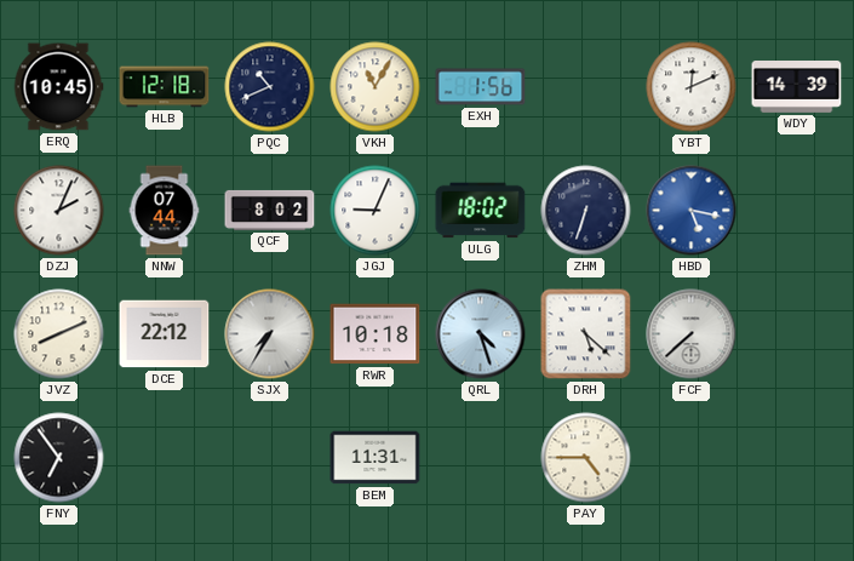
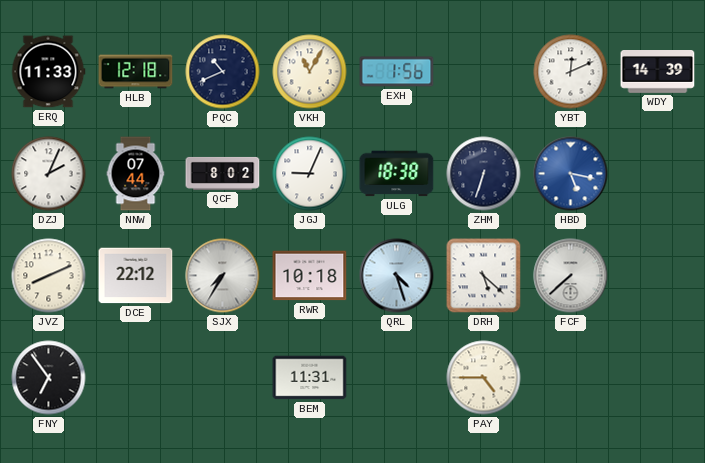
ERQ: 10:45 -> 11:33 (48, 72)
ULG: 18:02 -> 18:38 (397, 174)
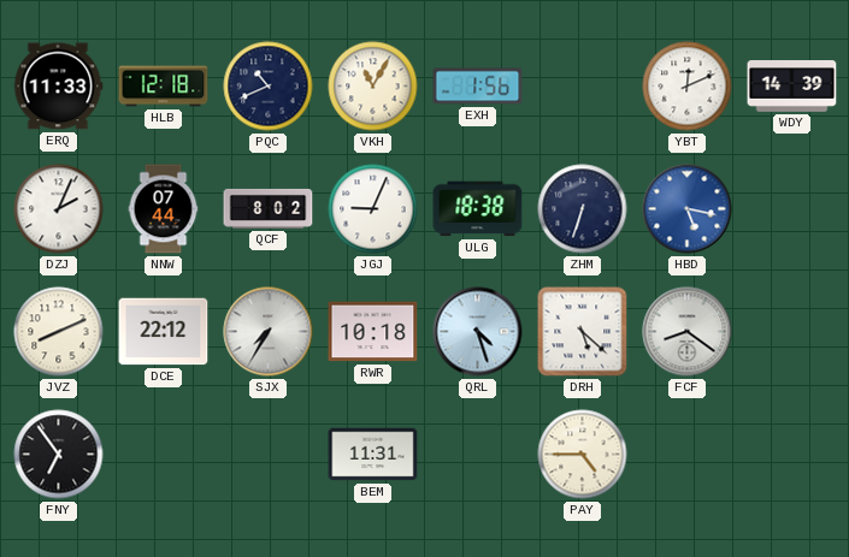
FCF: 7:38 -> 8:21 (688, 332)
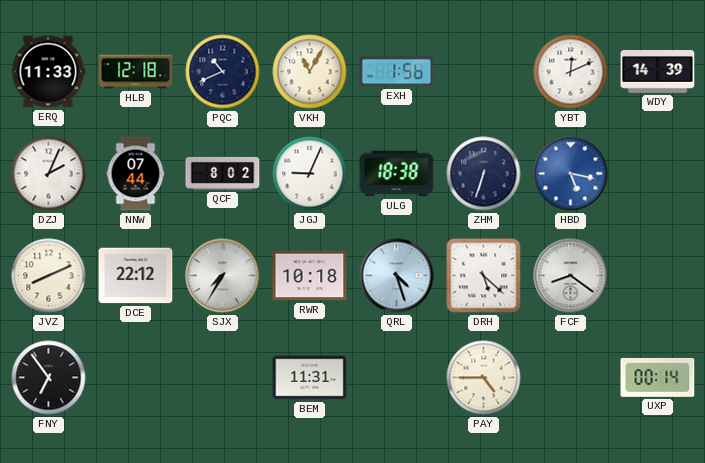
UXP: none -> 00:14 (658, 377)
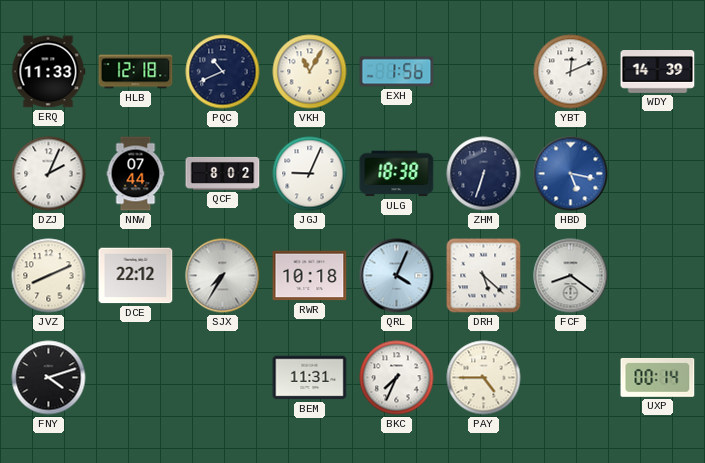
QRL: 4:27 -> 4:04 (397, 276)
FNY: 6:54 -> 4:12 (49, 378)
BKC: none -> 7:34 (397, 378)
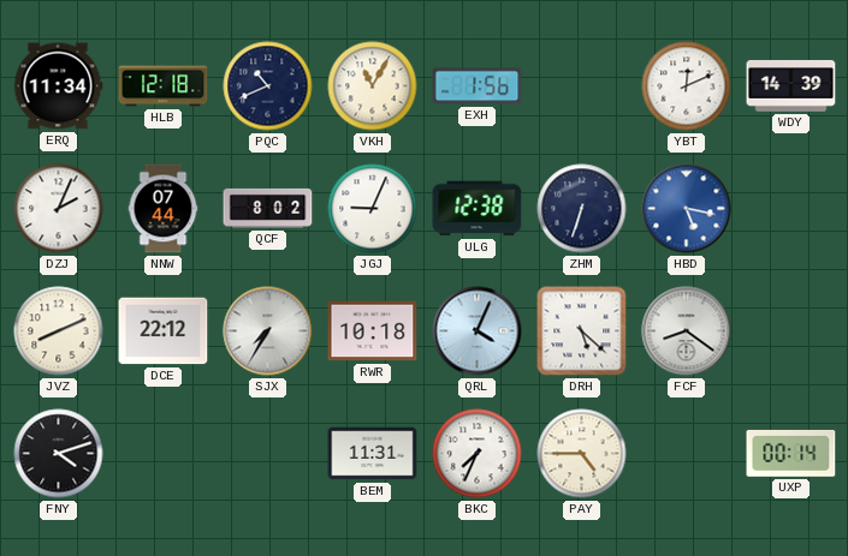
ERQ: 11:33 -> 11:34 (58, 86)
ULG: 18:38 -> 12:38 (478, 209)
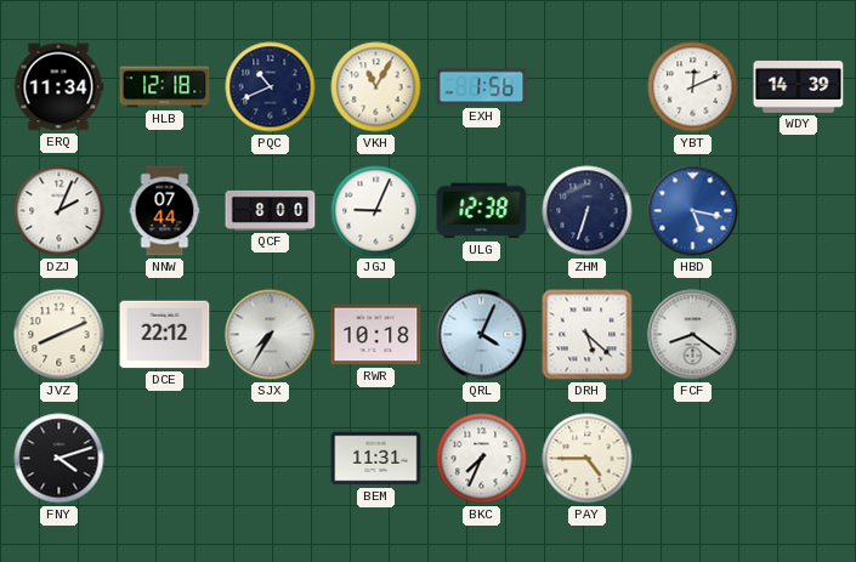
QCF: 8:02 -> 8:00 (271, 210)
UXP: 00:14 -> none (791, 453)
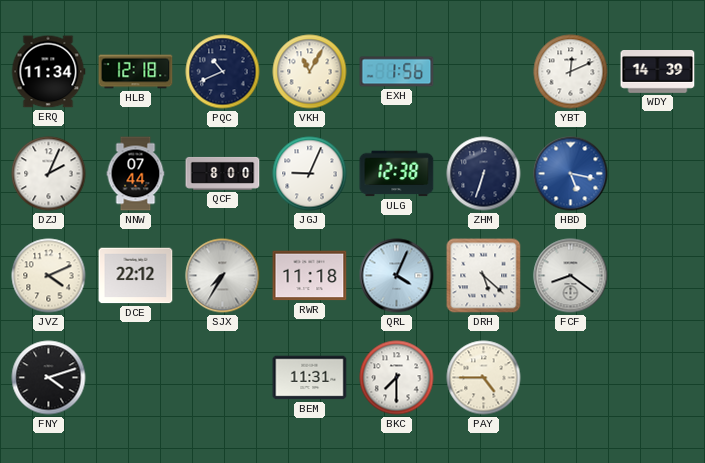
JVZ: 8:11 -> 4:11 (49, 276)
RWR: 10:18 -> 11:18 (310, 276)
BKC: 7:34 -> 7:30 (397, 378)
